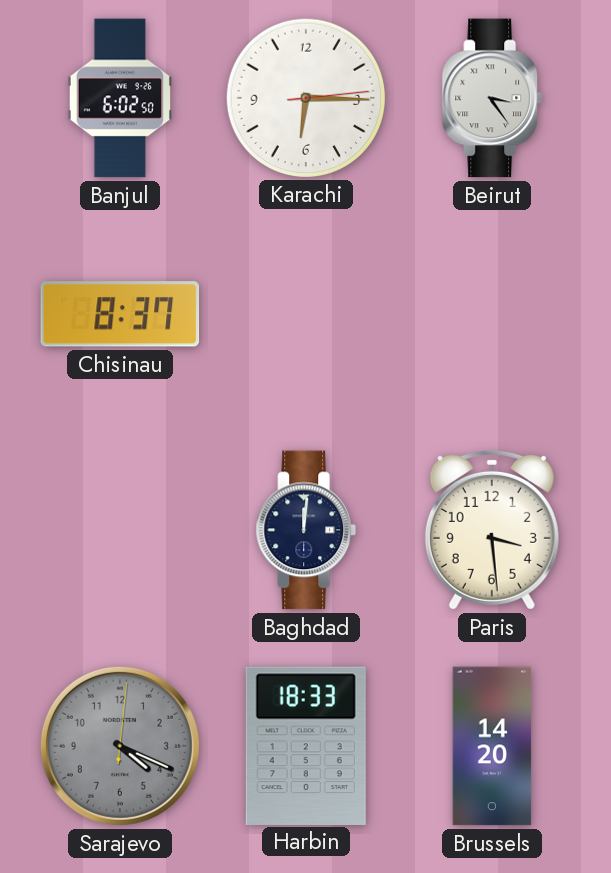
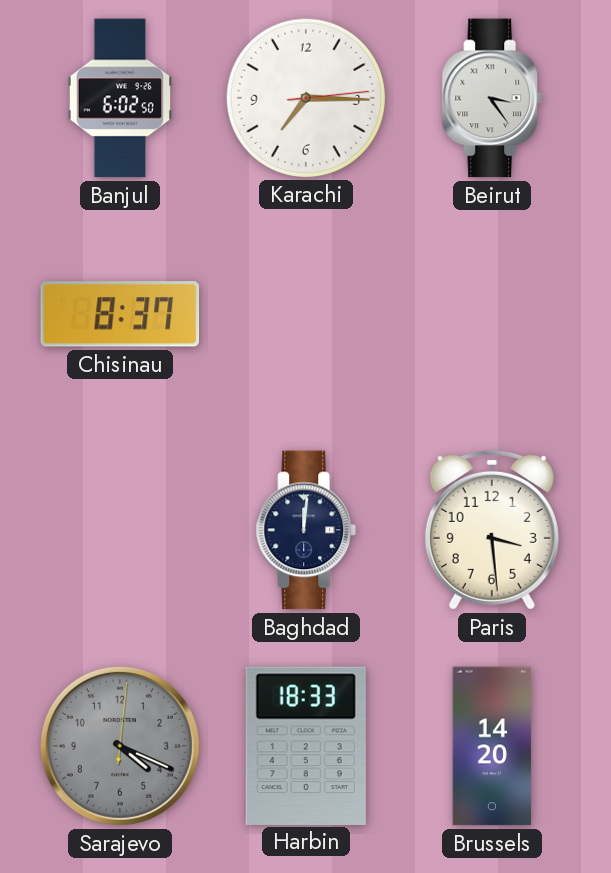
Karachi: 6:15 -> 7:15 (305, 97)
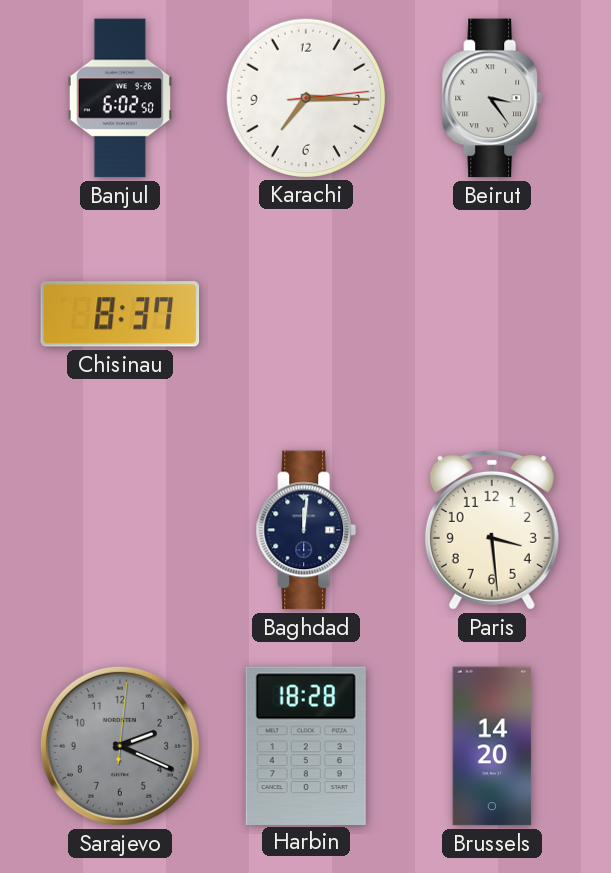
Sarajevo: 4:19 -> 2:19 (120, 746)
Harbin: 18:33 -> 18:28 (306, 745)
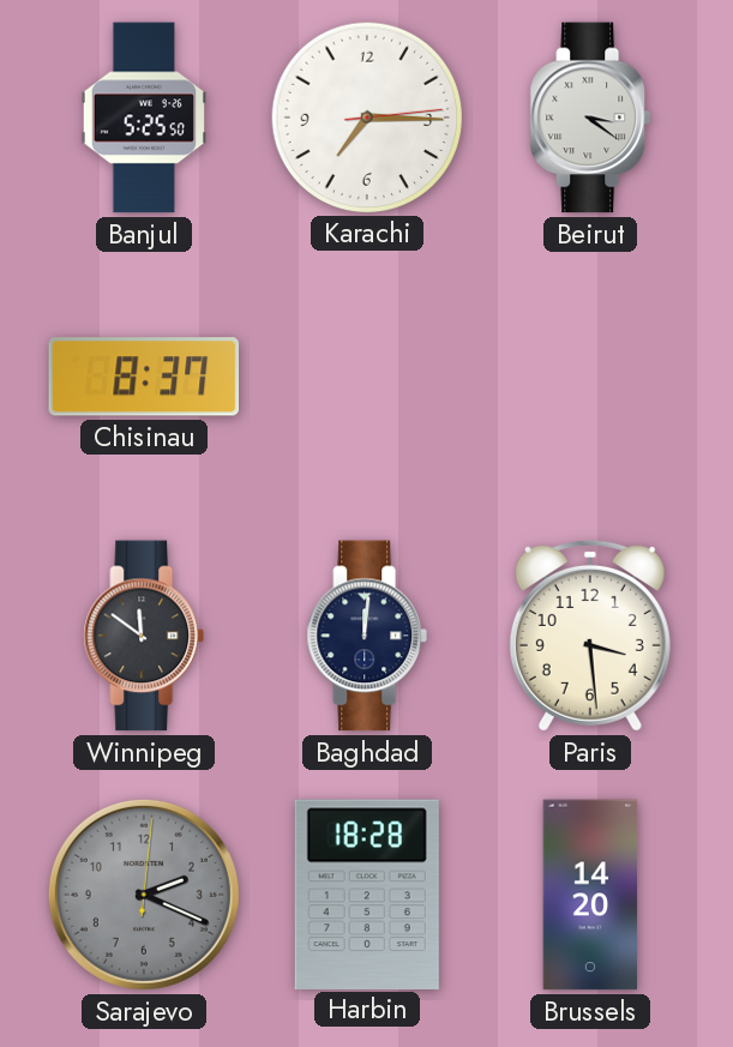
Banjul: 6:02 -> 5:25 (144, 118)
Beirut: 3:24 -> 3:21 (589, 118)
Winnipeg: none -> 11:51 (143, 636)
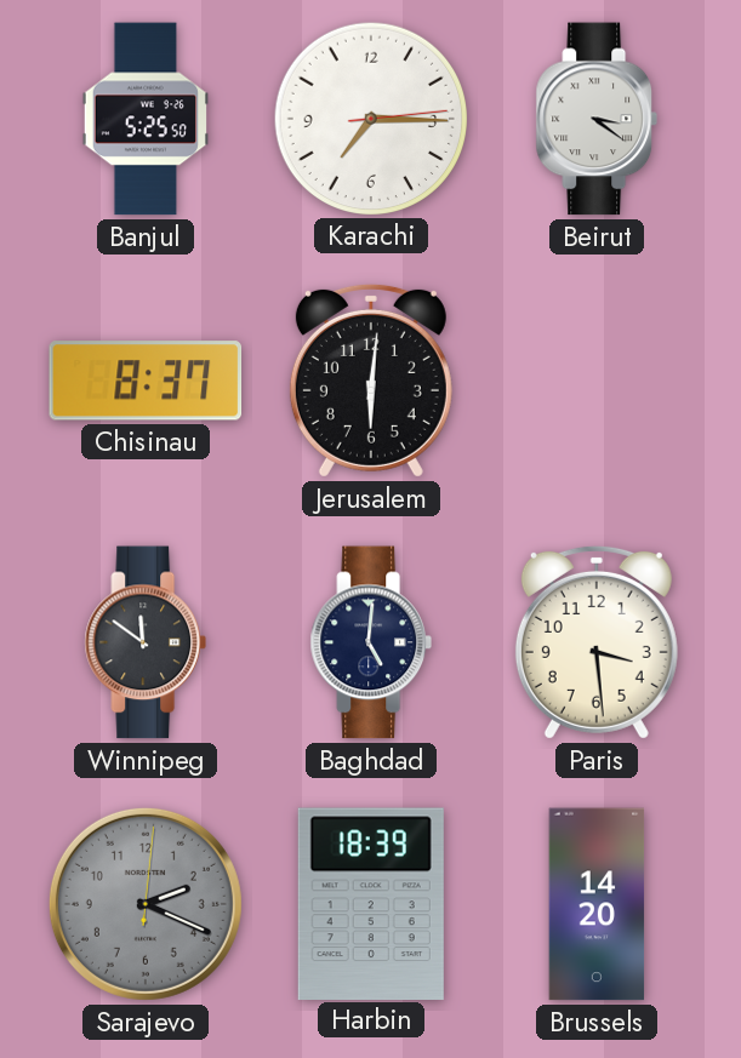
Jerusalem: none -> 6:01 (371, 381)
Baghdad: 12:01 -> 5:01 (370, 642)
Harbin: 18:28 -> 18:39 (371, 903)
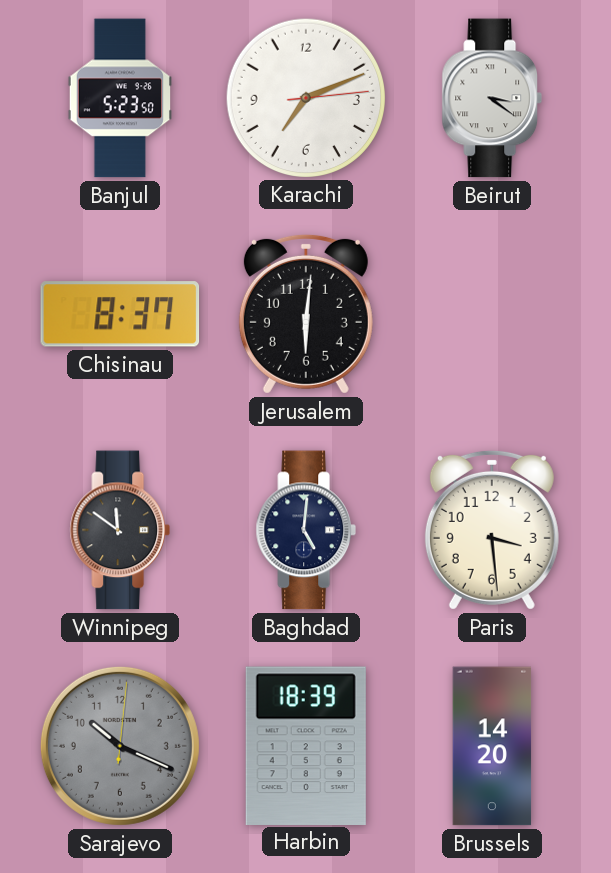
Banjul: 5:25 -> 5:23 (120, 98)
Karachi: 7:15 -> 7:11 (305, 97)
Sarajevo: 2:19 -> 10:19 (120, 746)
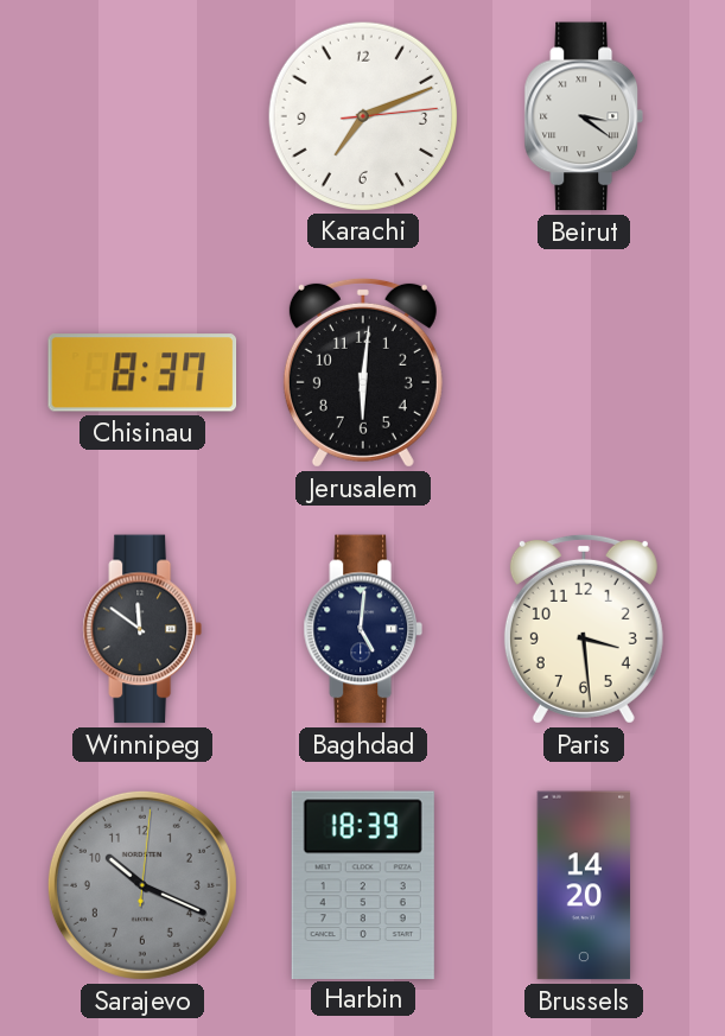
Banjul: 5:23 -> none (120, 98)
